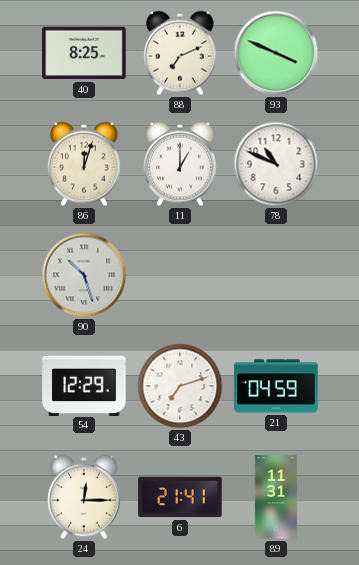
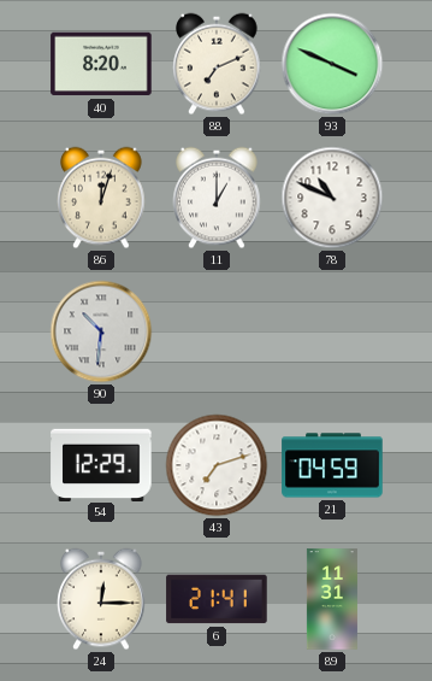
40: 8:25 -> 8:20 (101, 64)
90: 10:27 -> 10:31 (101, 331)
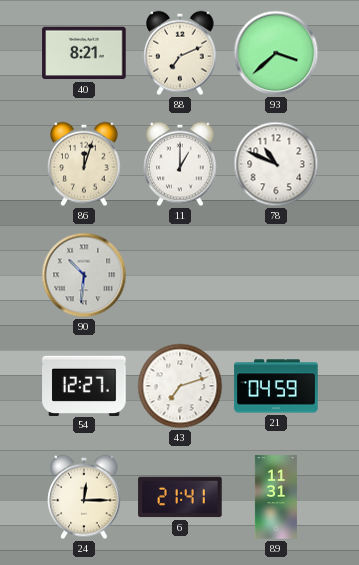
40: 8:20 -> 8:21 (84, 53)
93: 3:49 -> 3:38 (276, 53)
54: 12:29 -> 12:27 (84, 385)
